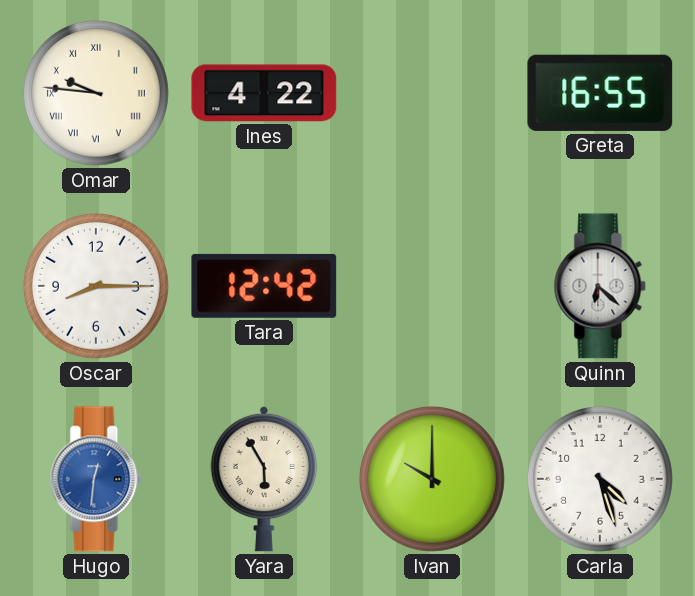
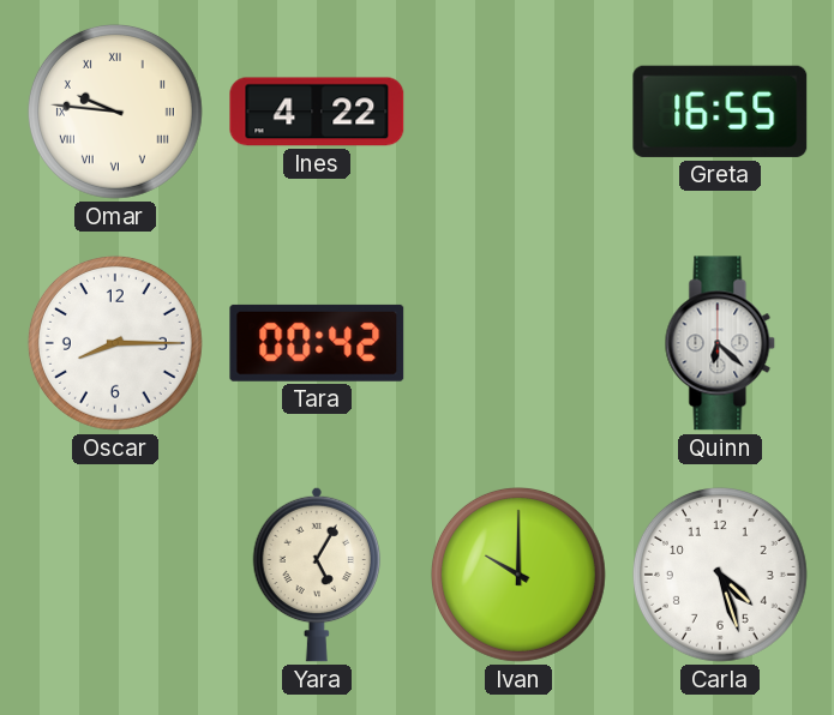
Tara: 12:42 -> 00:42 (317, 343)
Hugo: 12:31 -> none (96, 479)
Yara: 5:55 -> 5:05 (317, 575)
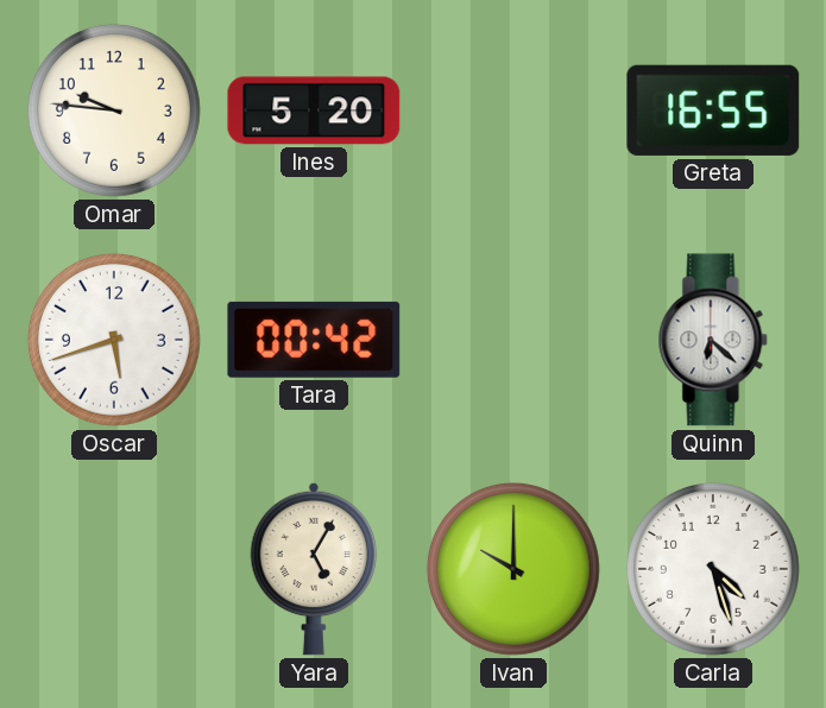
Omar numerals: Roman -> Arabic (114, 110)
Ines: 4:22 -> 5:20 (314, 110)
Oscar: 8:15 -> 5:42 (114, 340)
